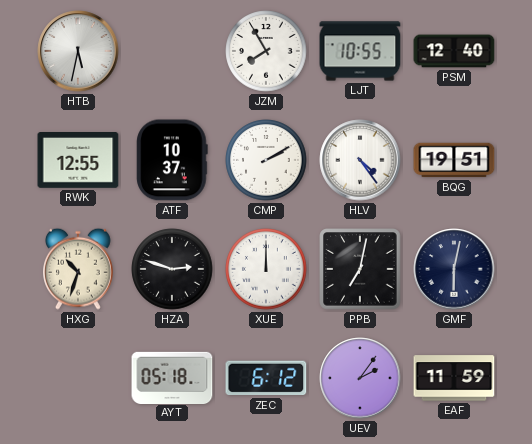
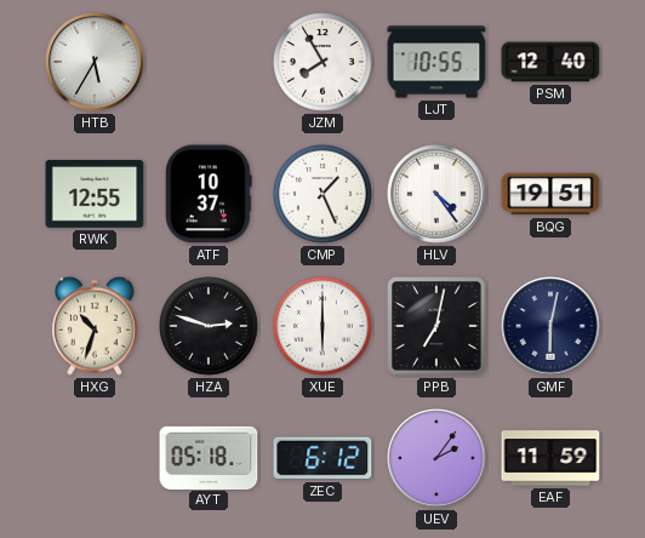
HTB: 5:32 -> 5:35 (95, 62)
CMP: 2:10 -> 1:26 (322, 194)
XUE: 12:00 -> 6:00 (322, 326)
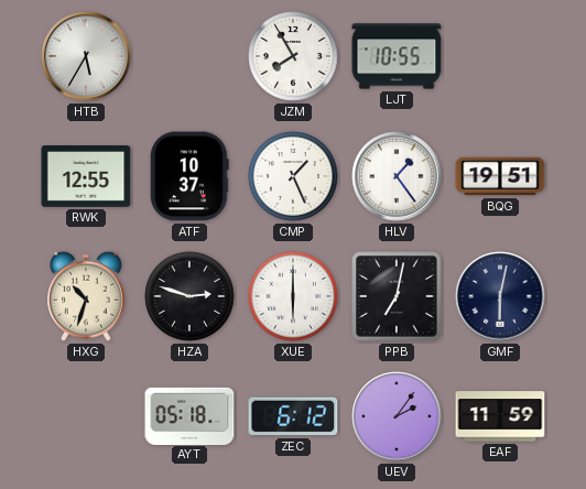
PSM: 12:40 -> none (550, 62)
HLV: 4:24 -> 1:24 (397, 176)
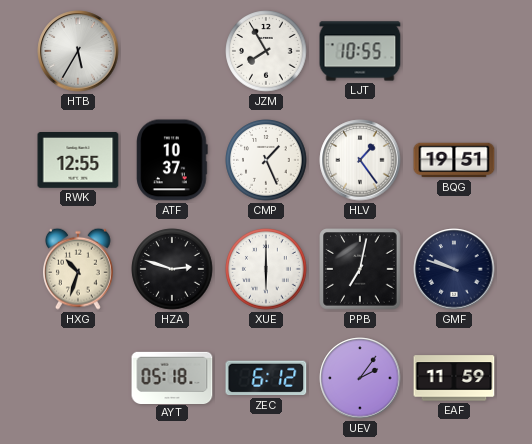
GMF: 6:02 -> 9:48 (454, 269)
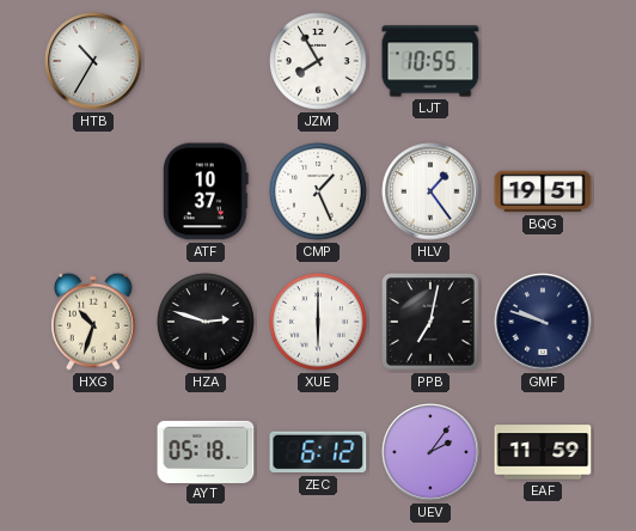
HTB: 5:35 -> 10:35 (93, 61)
RWK: 12:55 -> none (78, 161)
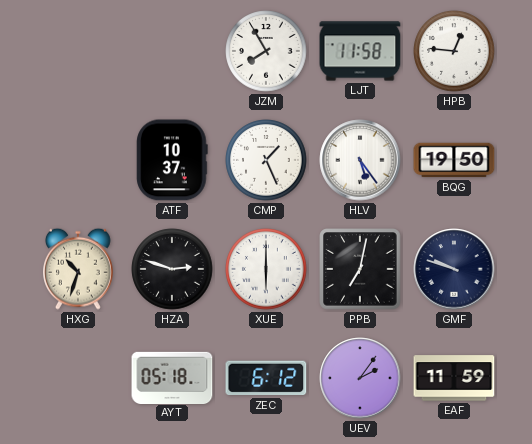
HTB: 10:35 -> none (93, 61)
LJT: 10:55 -> 11:58 (360, 51)
HPB: none -> 12:46 (454, 51)
HLV: 1:24 -> 5:24 (360, 160)
BQG: 19:51 -> 19:50 (454, 160)
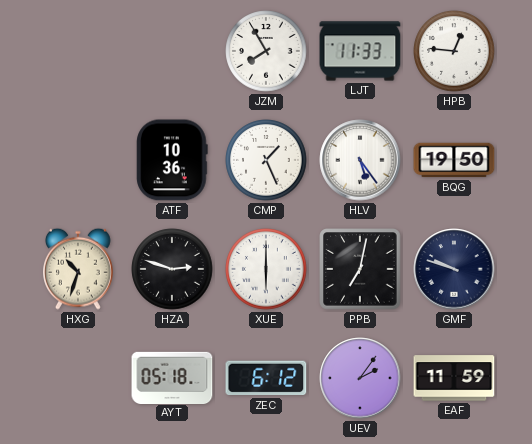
LJT: 11:58 -> 11:33 (360, 51)
ATF: 10:37 -> 10:36 (172, 160)
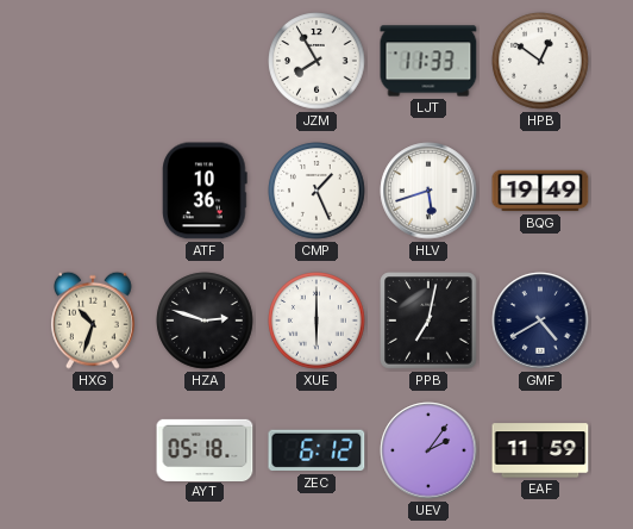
HPB: 12:46 -> 12:51 (540, 61)
HLV: 5:24 -> 5:42 (428, 191)
BQG: 19:50 -> 19:49 (540, 191)
GMF: 9:48 -> 4:40 (540, 320)
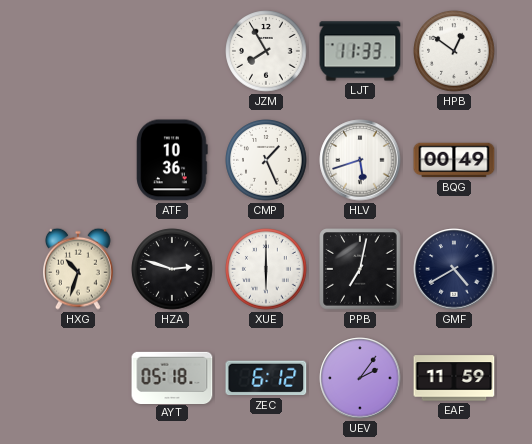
BQG: 19:49 -> 00:49 (454, 160)
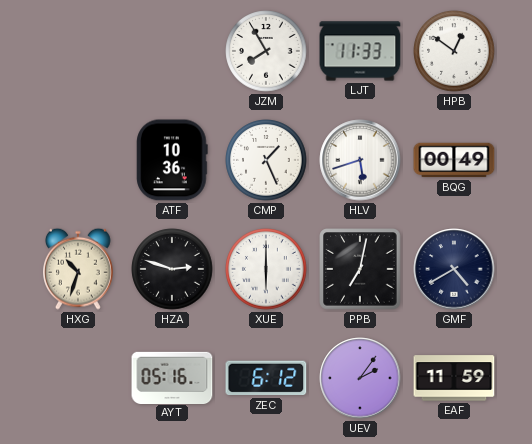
AYT: 05:18 -> 05:16 (172, 377)
